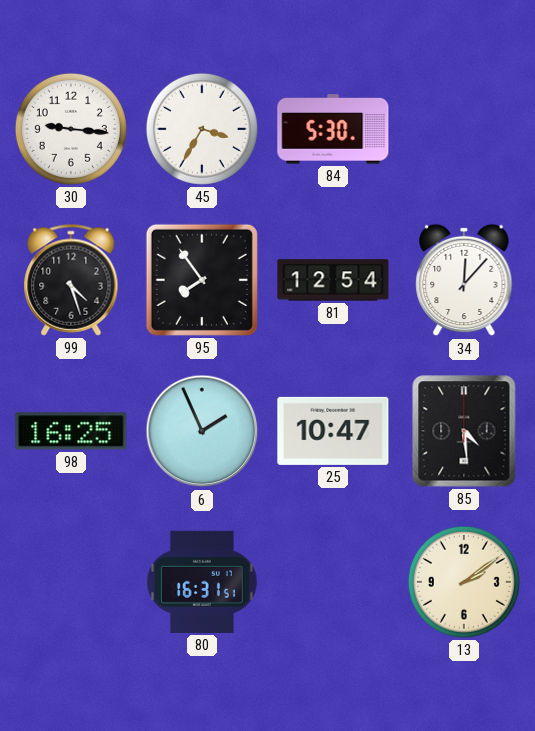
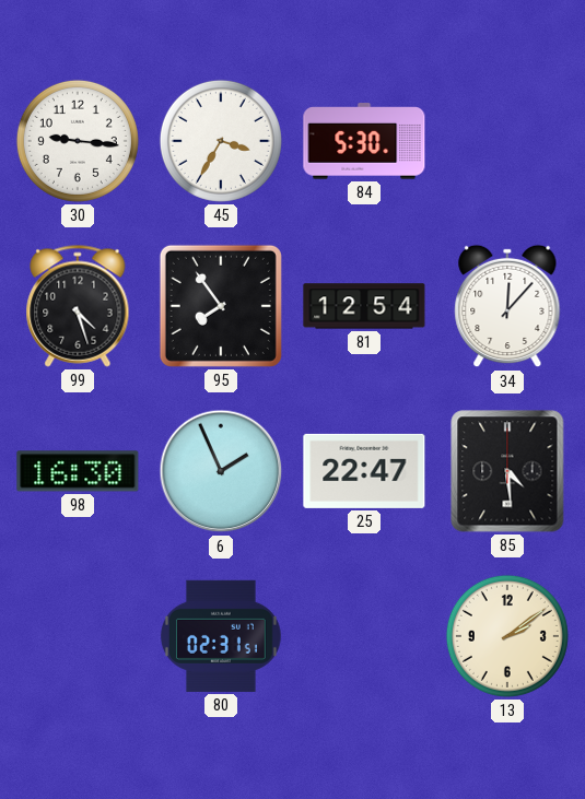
98: 16:25 -> 16:30 (78, 471)
25: 10:47 -> 22:47 (364, 471)
80: 16:31 -> 02:31 (221, 636)
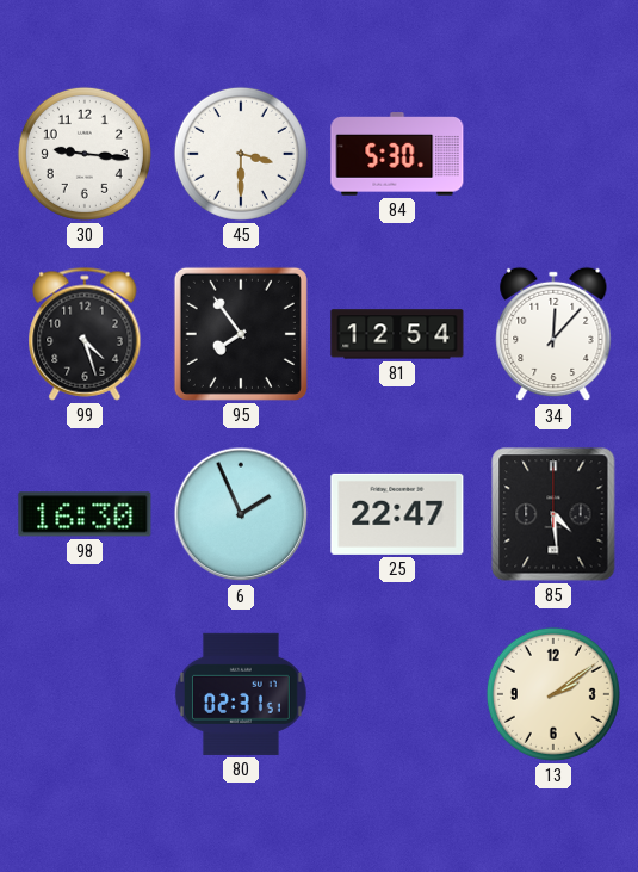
45: 3:35 -> 3:30 (241, 154)
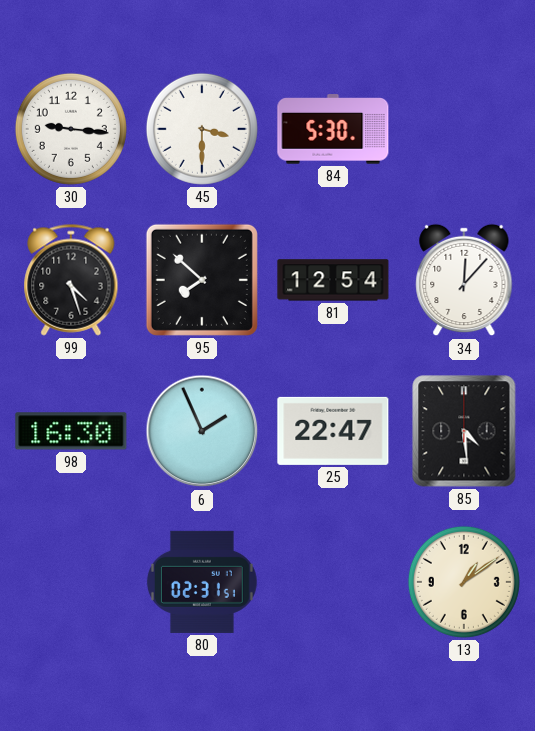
95: 7:54 -> 7:52 (202, 280)
13: 2:09 -> 1:09 (464, 582)
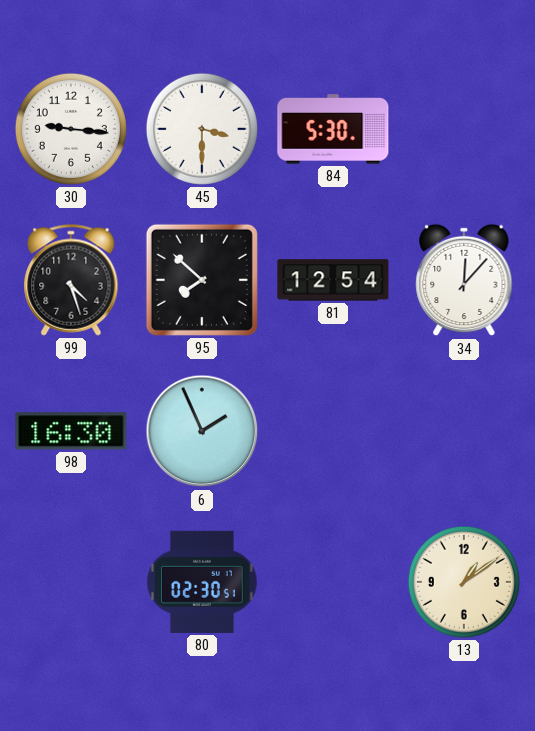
25: 22:47 -> none (333, 431)
85: 4:29 -> none (464, 431)
80: 02:31 -> 02:30 (202, 582)
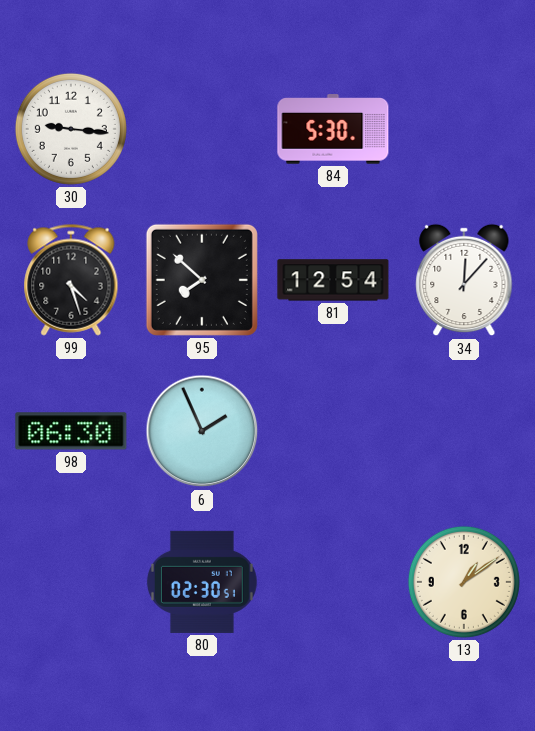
45: 3:30 -> none (202, 129)
98: 16:30 -> 06:30 (71, 431)
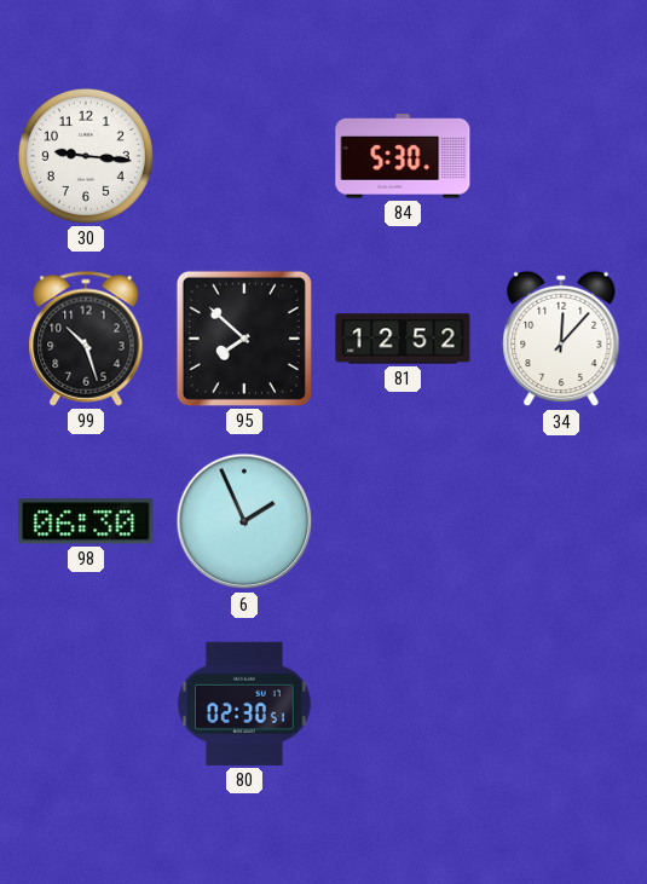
99: 4:27 -> 10:27 (86, 339)
81: 12:54 -> 12:52 (403, 339)
13: 1:09 -> none (464, 582)
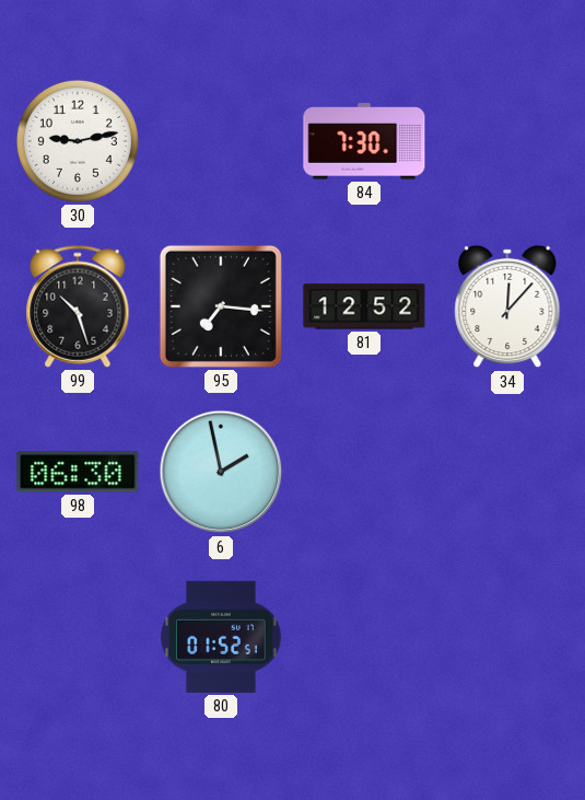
30: 9:16 -> 9:13 (78, 141)
84: 5:30 -> 7:30 (364, 141)
95: 7:52 -> 7:16 (221, 306)
6: 1:56 -> 1:58 (221, 472)
80: 02:30 -> 01:52 (221, 637)
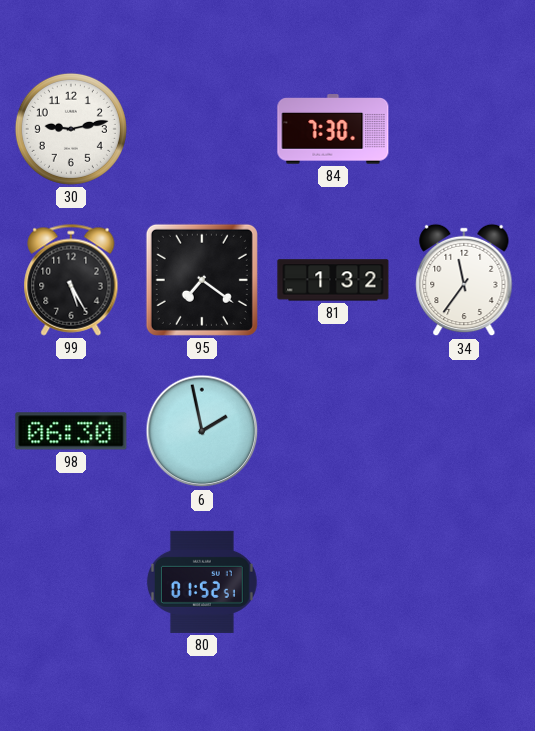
99: 10:27 -> 5:25 (71, 280)
95: 7:16 -> 7:21 (202, 280)
81: 12:52 -> 1:32 (333, 280)
34: 12:07 -> 11:36 (464, 280)
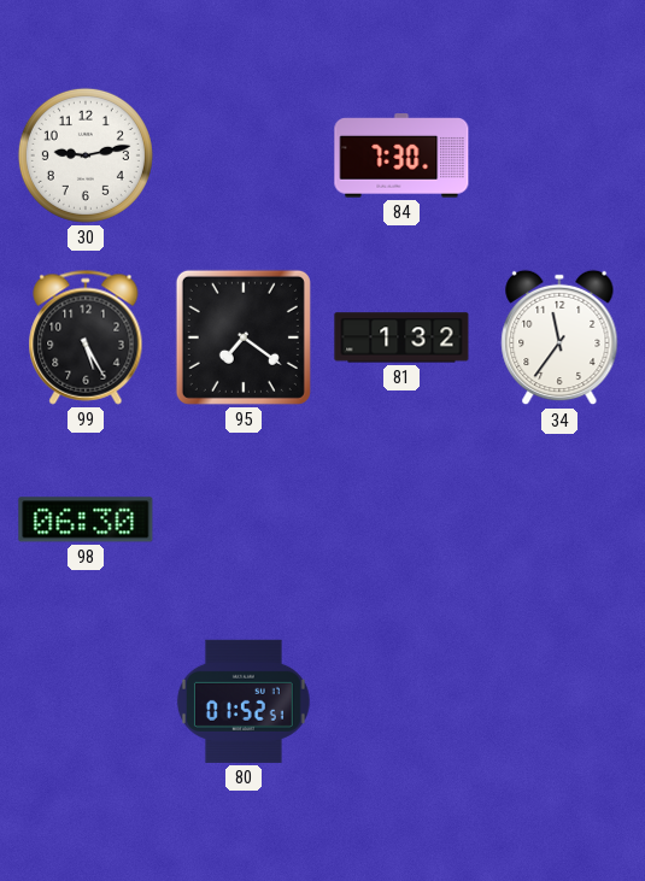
6: 1:58 -> none (202, 431)
